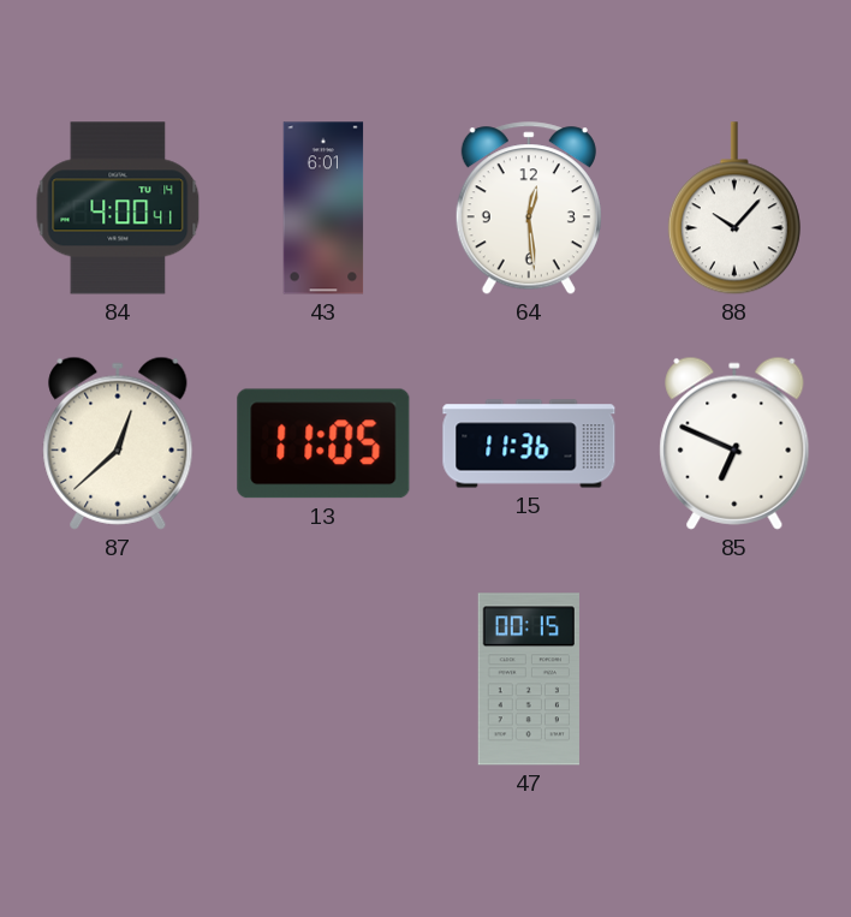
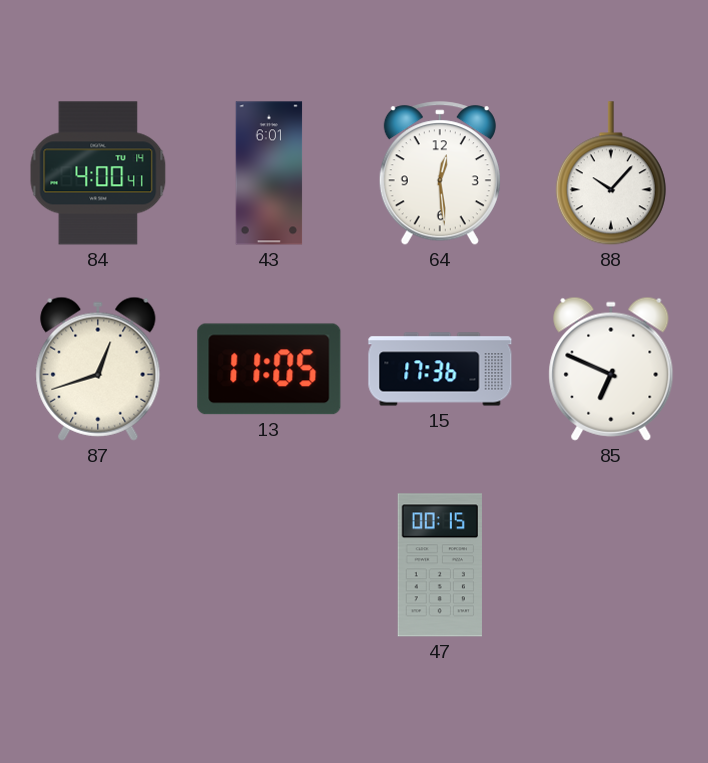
87: 12:38 -> 12:42 (98, 369)
15: 11:36 -> 17:36 (440, 369)
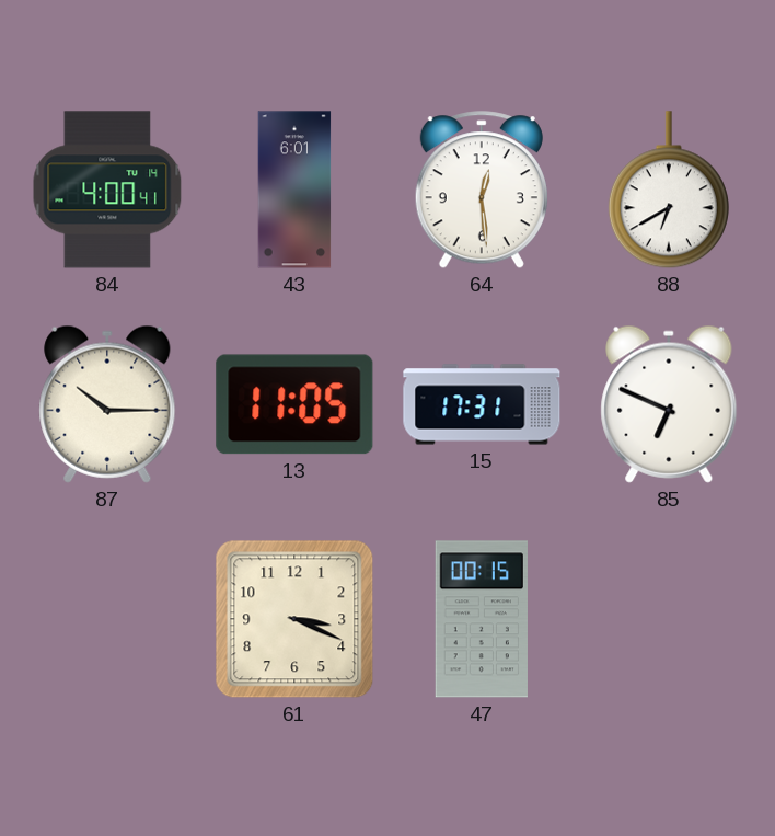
88: 10:07 -> 6:40 (669, 191)
87: 12:42 -> 10:15 (107, 404)
15: 17:36 -> 17:31 (482, 404)
61: none -> 3:19 (294, 619)
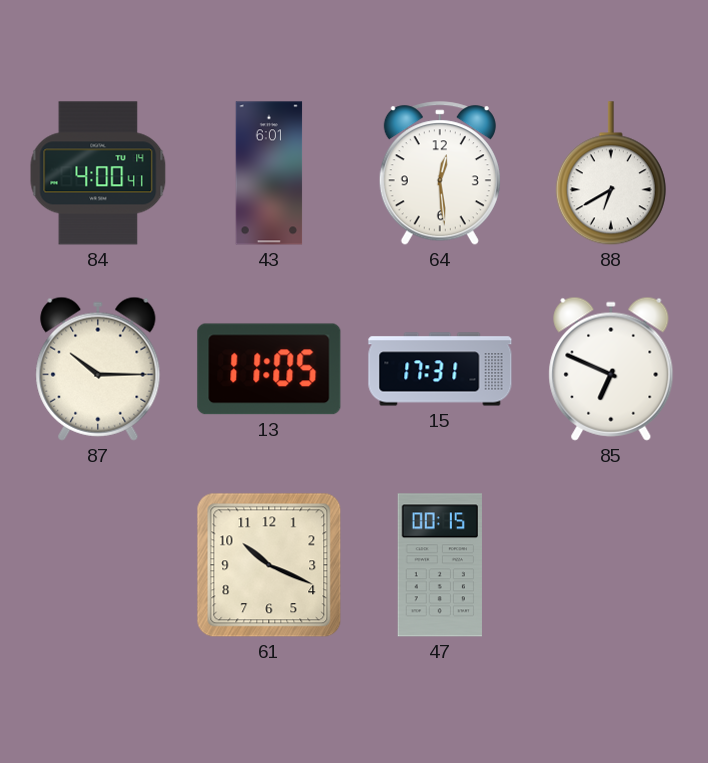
61: 3:19 -> 10:19 (269, 565)
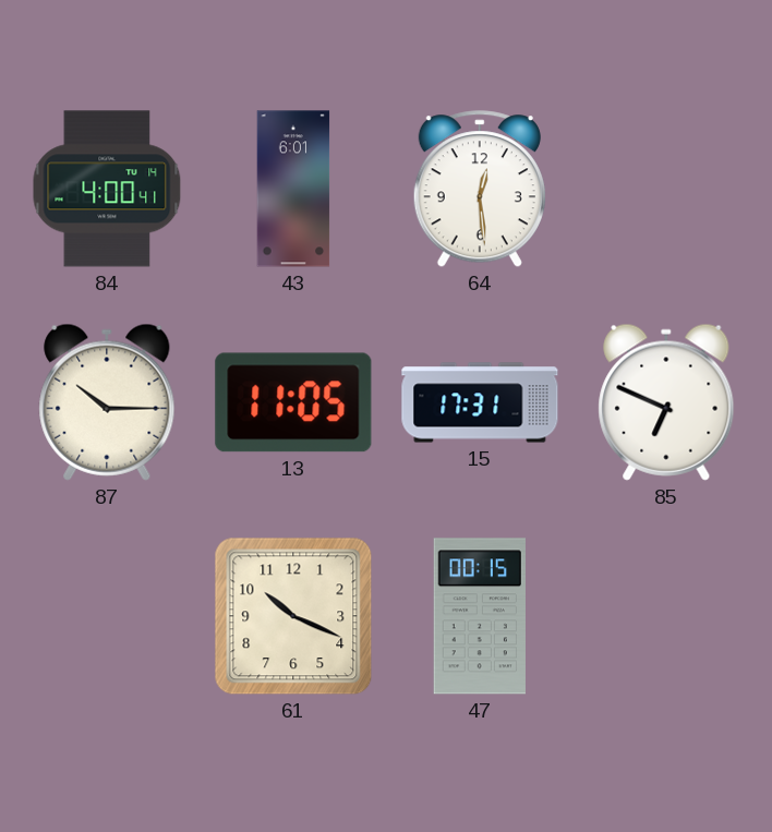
88: 6:40 -> none (611, 174)
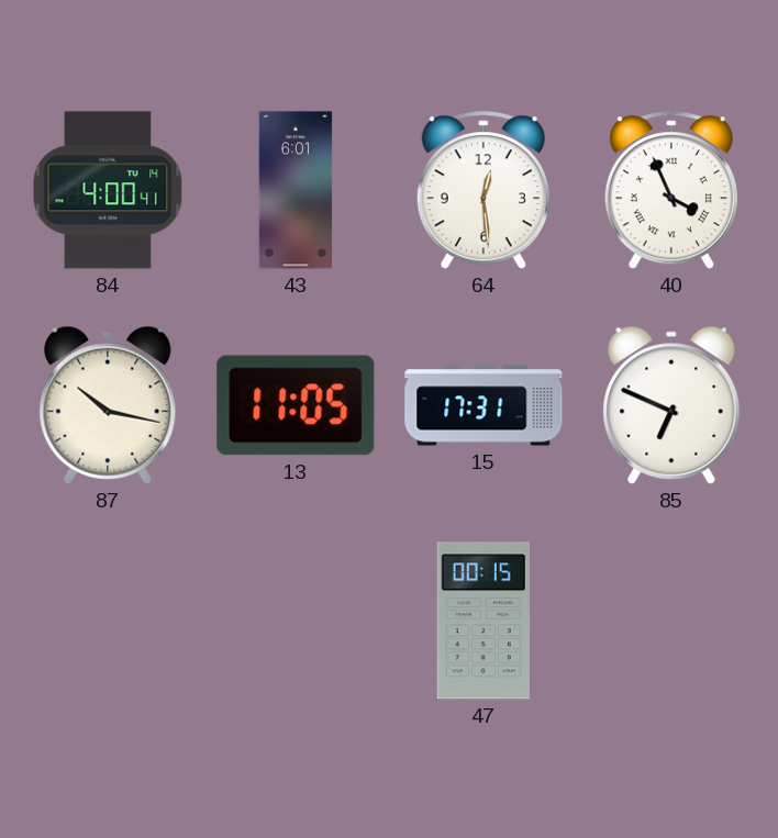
40: none -> 3:56 (671, 191)
87: 10:15 -> 10:17 (108, 405)
61: 10:19 -> none (293, 616)
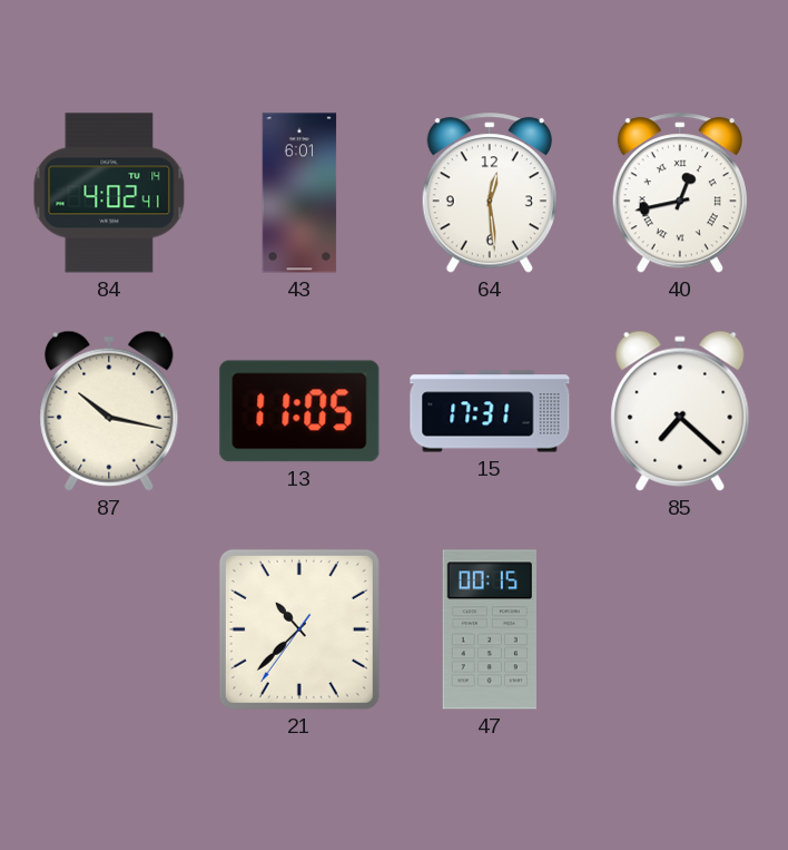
84: 4:00 -> 4:02 (109, 193)
40: 3:56 -> 12:43 (680, 194)
85: 6:49 -> 7:22 (680, 411)
21: none -> 10:37 (299, 629)
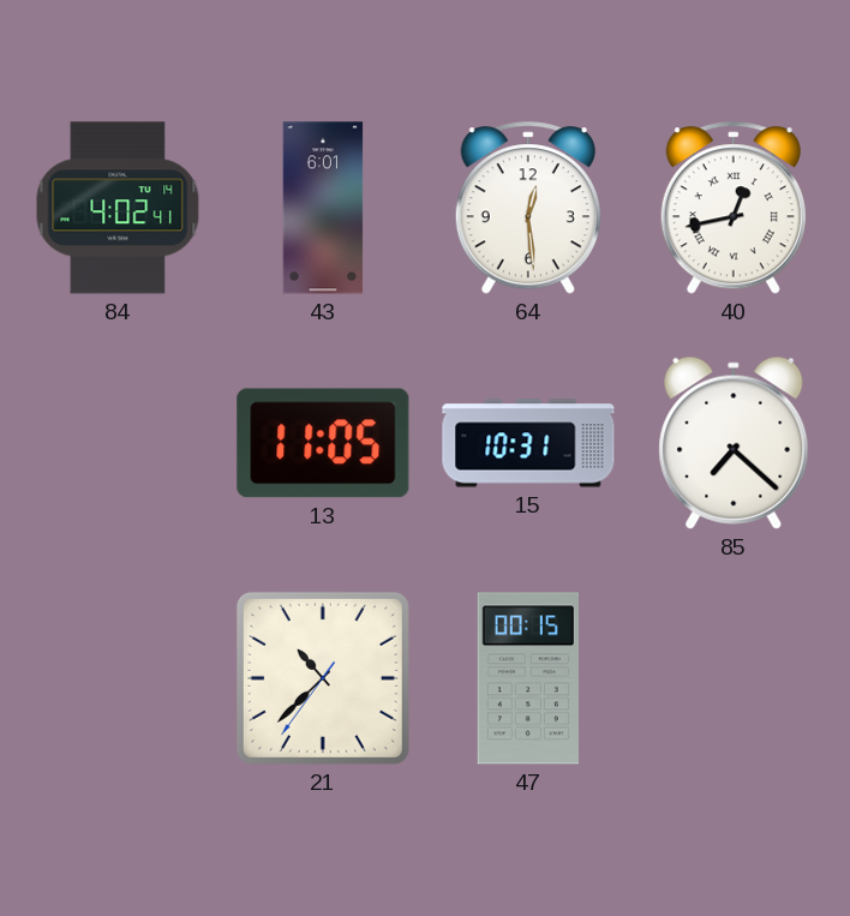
87: 10:17 -> none (109, 411)
15: 17:31 -> 10:31 (528, 443)
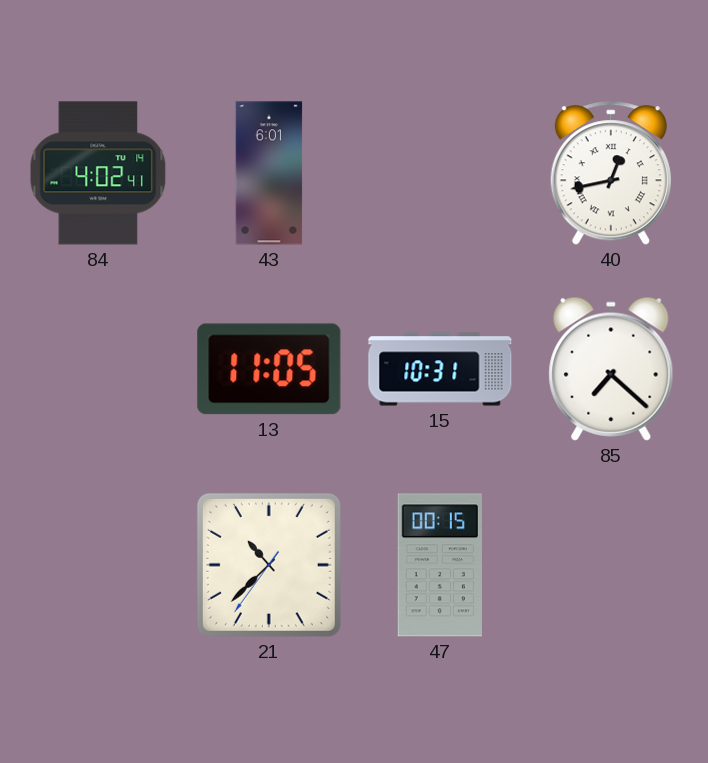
64: 12:29 -> none (528, 209)
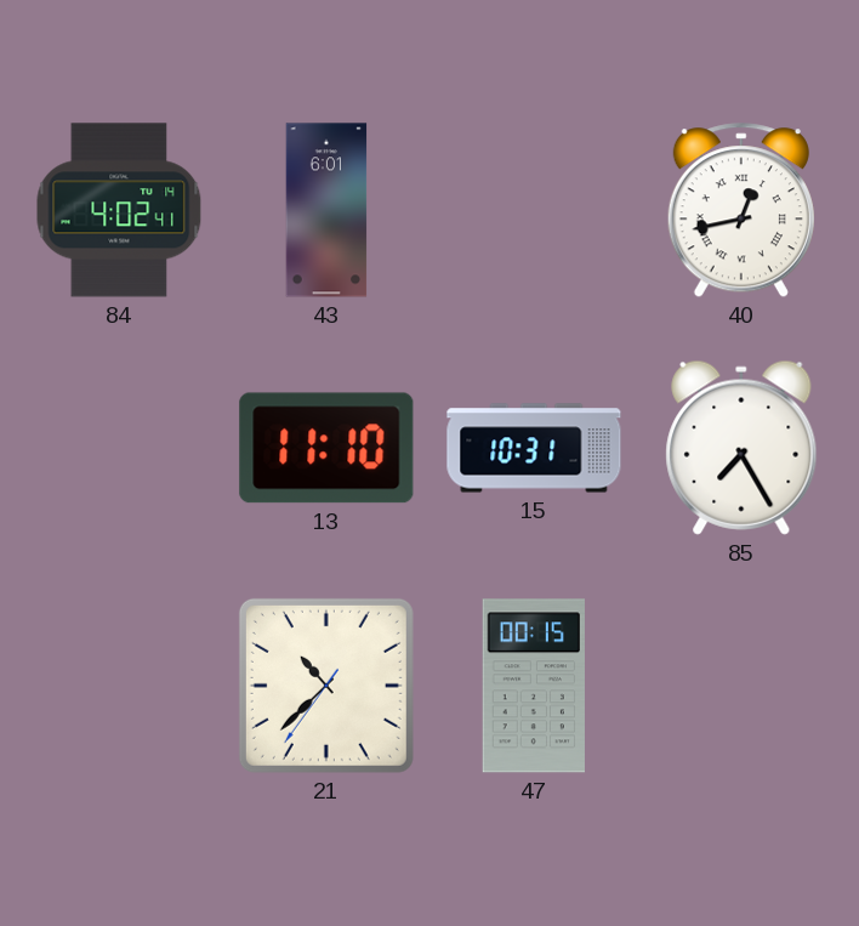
13: 11:05 -> 11:10 (326, 448)
85: 7:22 -> 7:25 (741, 448)
